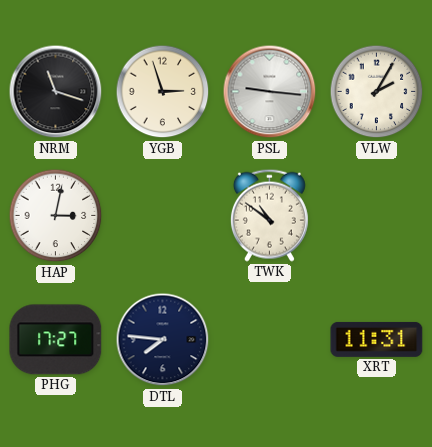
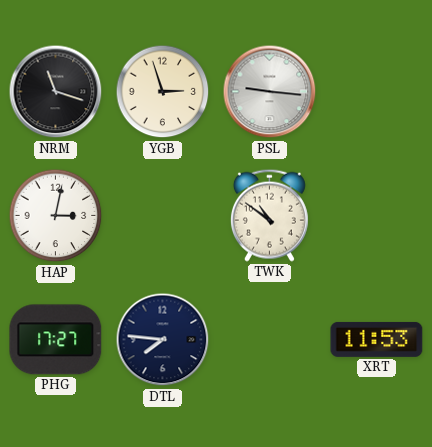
VLW: 2:05 -> none (377, 92)
XRT: 11:31 -> 11:53 (377, 339)
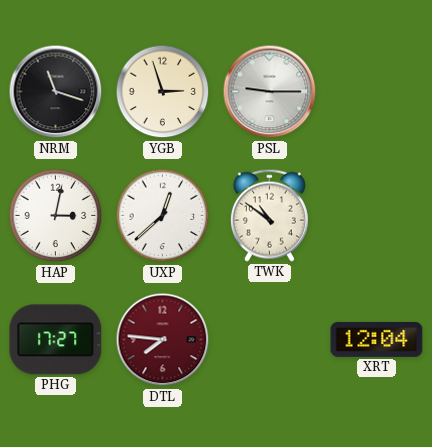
PSL: 9:16 -> 9:15 (270, 92)
UXP: none -> 12:38 (163, 216)
DTL dial: navy -> burgundy (163, 340)
XRT: 11:53 -> 12:04 (377, 339)
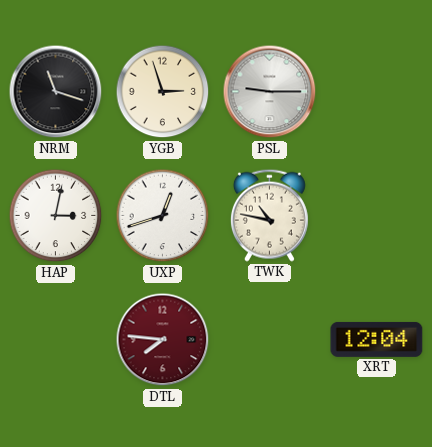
UXP: 12:38 -> 12:42 (163, 216)
TWK: 10:51 -> 10:47 (269, 215)
PHG: 17:27 -> none (56, 340)
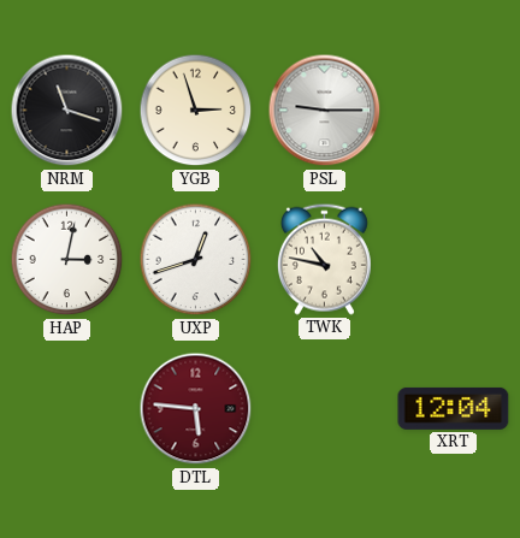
DTL: 7:46 -> 5:46 (196, 409)
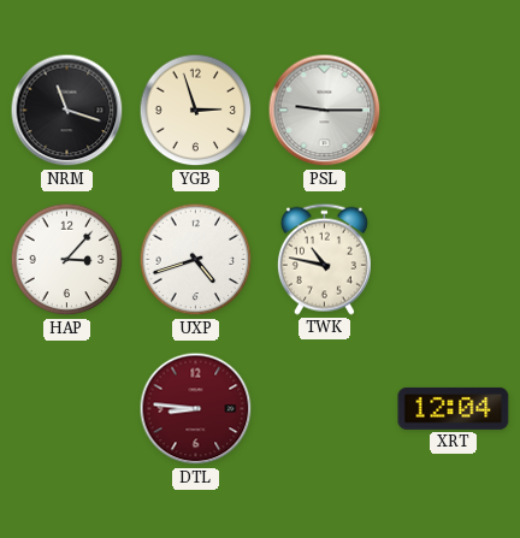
HAP: 3:02 -> 3:07 (67, 260)
UXP: 12:42 -> 4:42 (196, 260)
DTL: 5:46 -> 8:46 (196, 409)
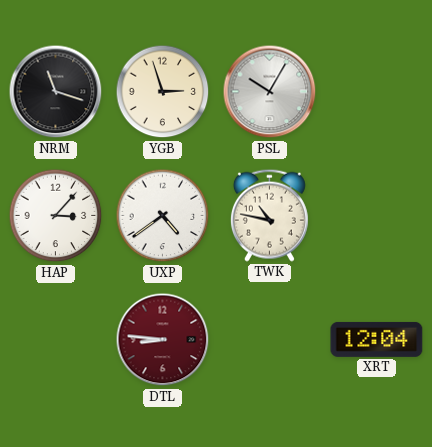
PSL: 9:15 -> 10:05 (270, 92)
UXP: 4:42 -> 4:39 (163, 216)
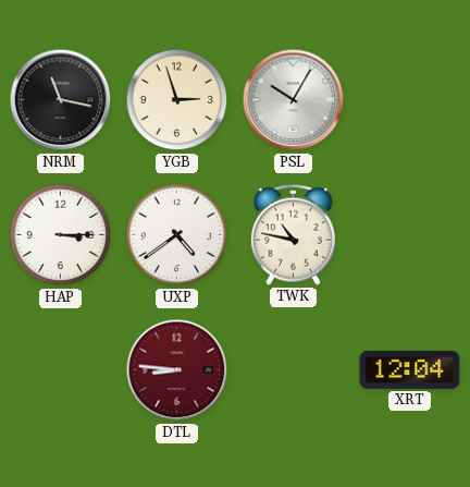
NRM: 11:18 -> 11:17 (61, 100)
HAP: 3:07 -> 3:15 (61, 235)
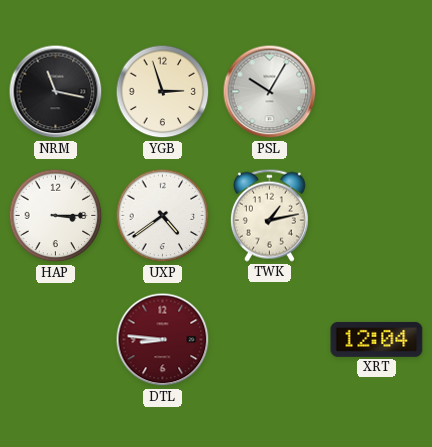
TWK: 10:47 -> 1:13 (269, 215)
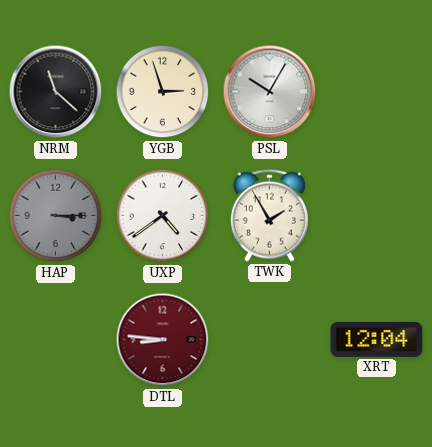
NRM: 11:17 -> 11:22 (56, 92)
HAP dial: white -> grey (56, 216)
TWK: 1:13 -> 1:55 (269, 215)
